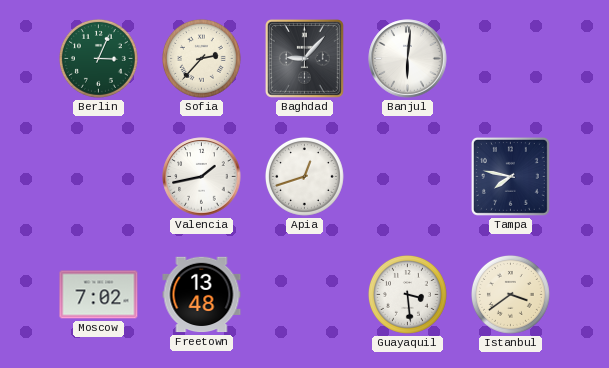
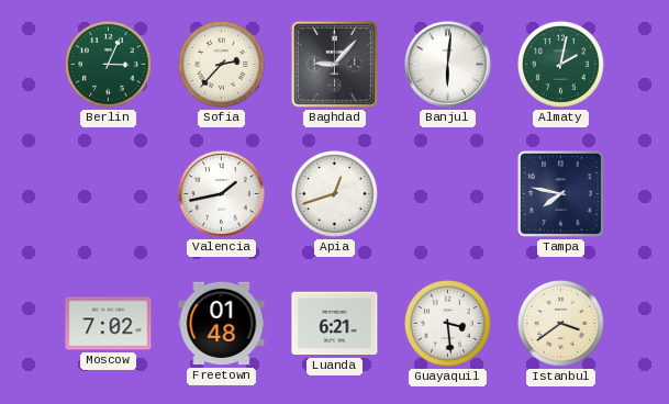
Almaty: none -> 2:02 (560, 64)
Freetown: 13:48 -> 01:48 (222, 324)
Luanda: none -> 6:21 (335, 324)
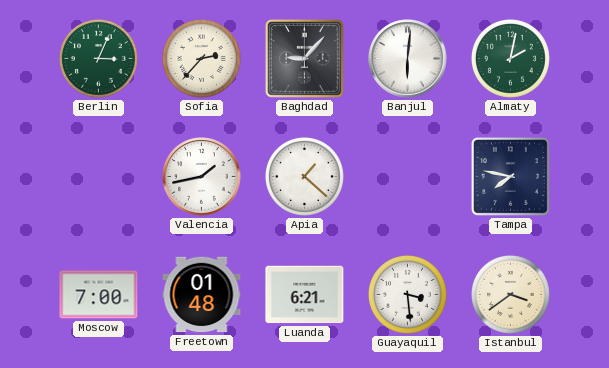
Apia: 12:42 -> 1:22 (304, 176)
Moscow: 7:02 -> 7:00 (99, 295)
